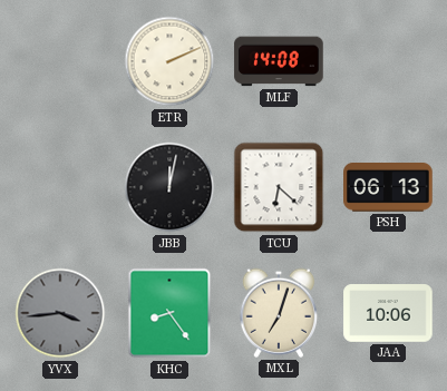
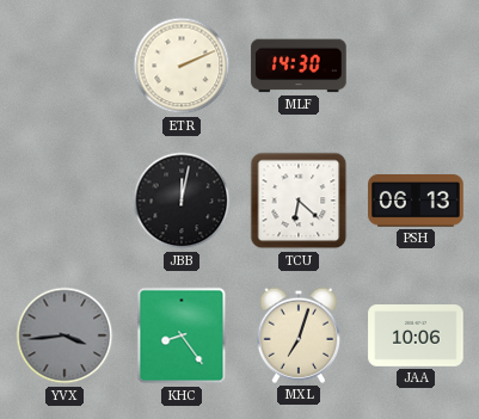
MLF: 14:08 -> 14:30 (299, 66)
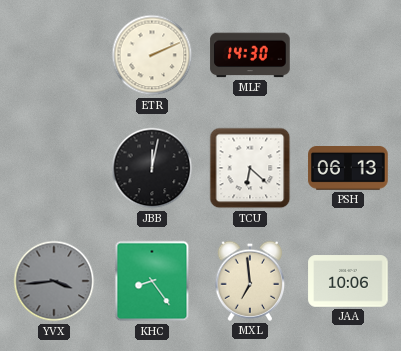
MXL: 7:03 -> 6:59 (250, 281)
